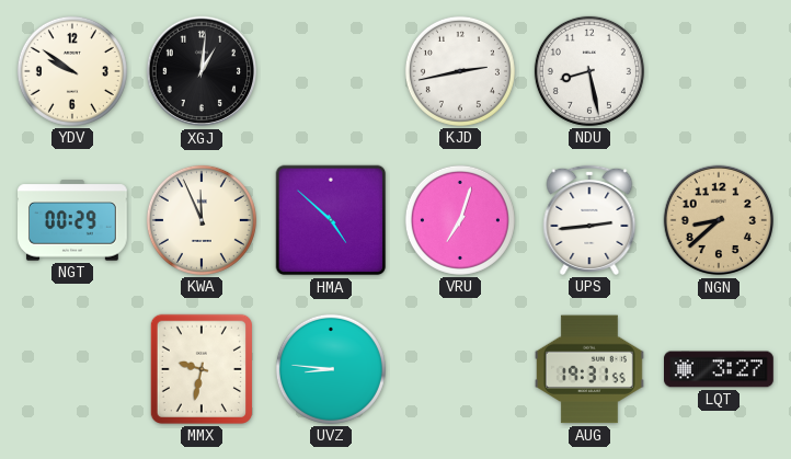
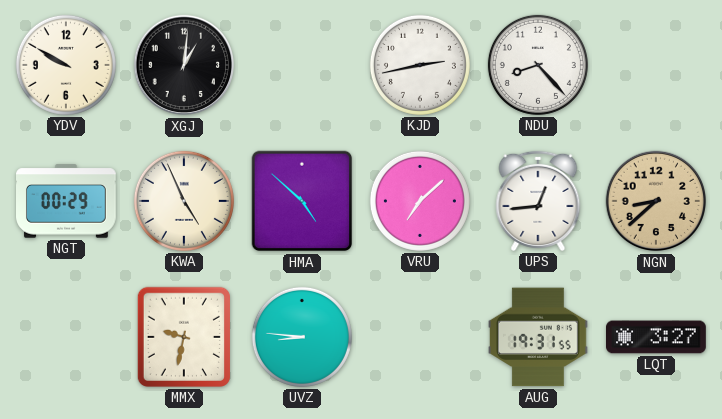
YDV: 9:51 -> 9:50 (66, 65)
NDU: 8:28 -> 8:23 (538, 65)
KWA: 11:56 -> 4:56 (184, 201)
VRU: 7:03 -> 7:08 (420, 201)
UPS: 2:44 -> 12:44 (538, 201)
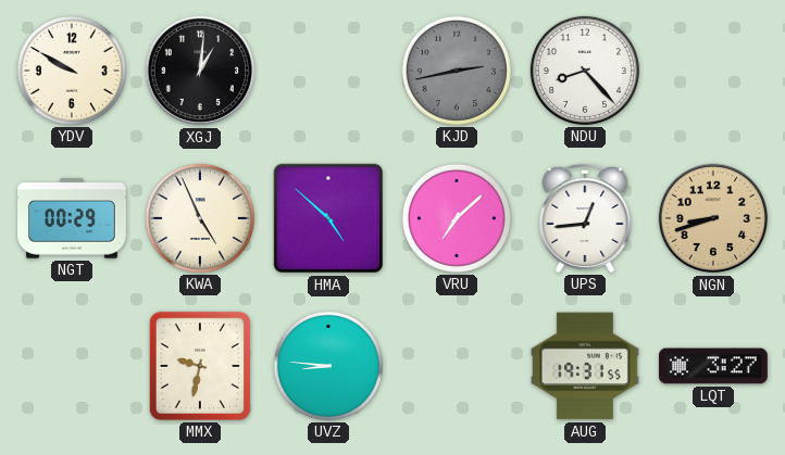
KJD dial: white -> grey (457, 71)
NGN: 8:38 -> 8:42 (713, 218)
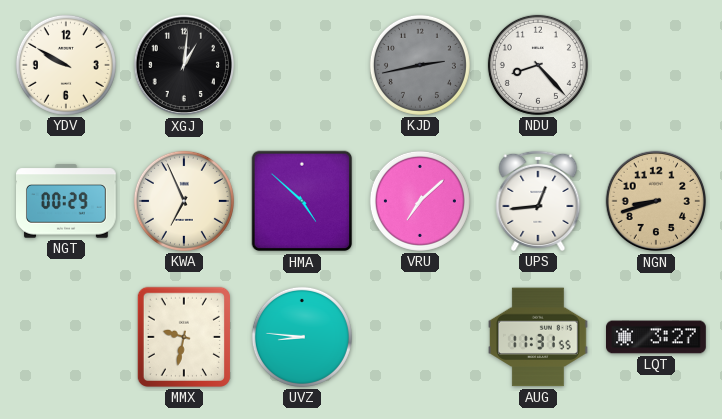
KWA: 4:56 -> 6:56 (184, 201)
AUG: 19:31 -> 11:31 (539, 337)
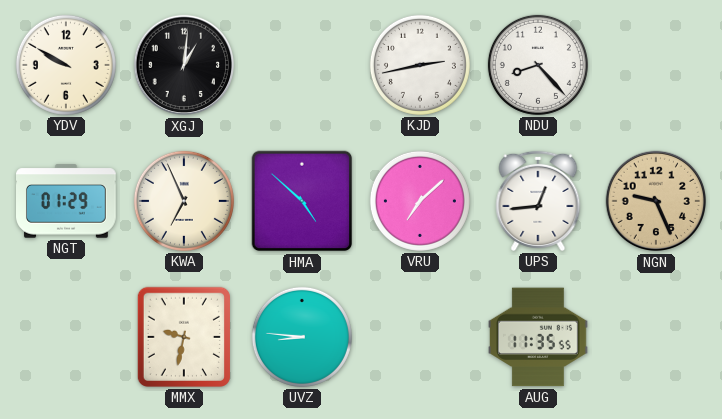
KJD dial: grey -> white (420, 65)
NGT: 00:29 -> 01:29 (67, 201)
NGN: 8:42 -> 9:26 (656, 201)
AUG: 11:31 -> 11:35 (539, 337)
LQT: 3:27 -> none (657, 337)
